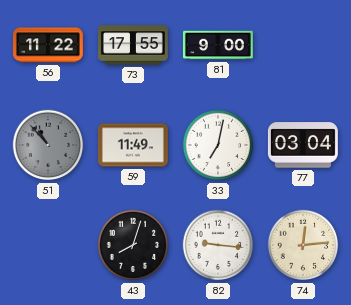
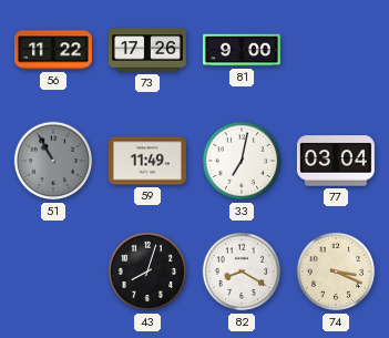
73: 17:55 -> 17:26 (147, 50)
51: 10:53 -> 10:55 (53, 161)
82: 9:16 -> 8:20 (242, 272)
74: 12:14 -> 3:19 (336, 272)
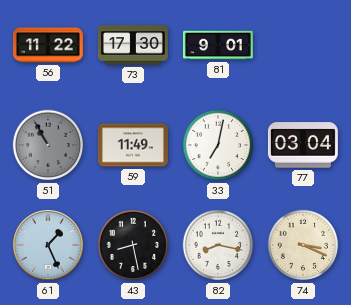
73: 17:26 -> 17:30 (133, 45)
81: 9:00 -> 9:01 (218, 45)
61: none -> 1:26 (49, 246)
43: 8:03 -> 8:28 (133, 245)
82: 8:20 -> 8:17 (218, 245)
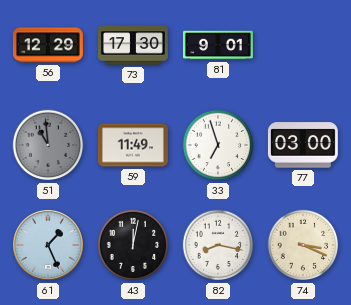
56: 11:22 -> 12:29 (48, 45)
51: 10:55 -> 10:59 (48, 145)
33: 7:02 -> 6:57 (218, 145)
77: 03:04 -> 03:00 (303, 145)
43: 8:28 -> 12:02 (133, 245)
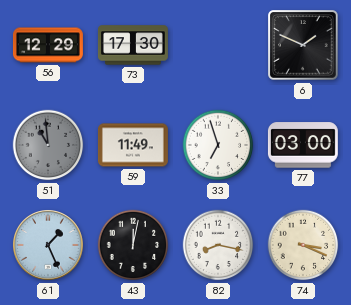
81: 9:01 -> none (218, 45)
6: none -> 1:49 (303, 45)
